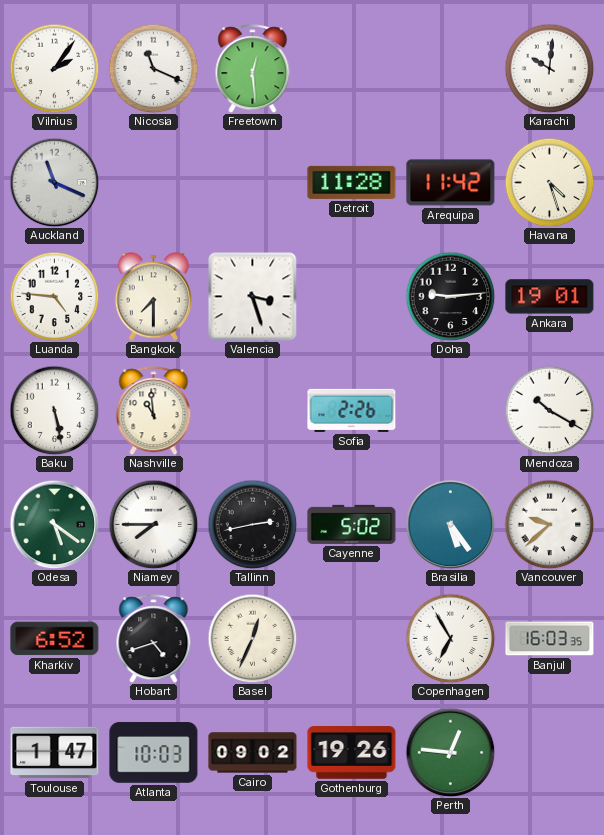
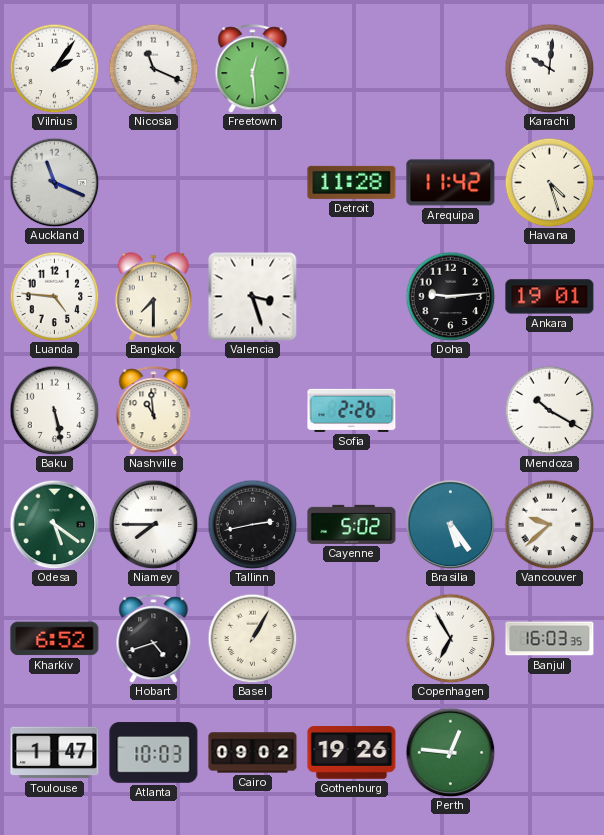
Basel: 12:34 -> 1:05 (252, 638)
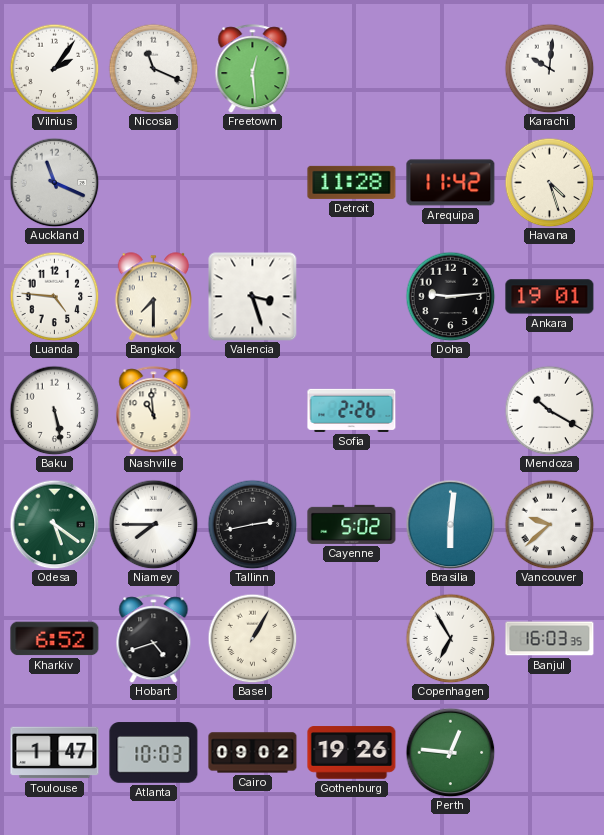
Brasilia: 5:24 -> 6:01 (450, 524)
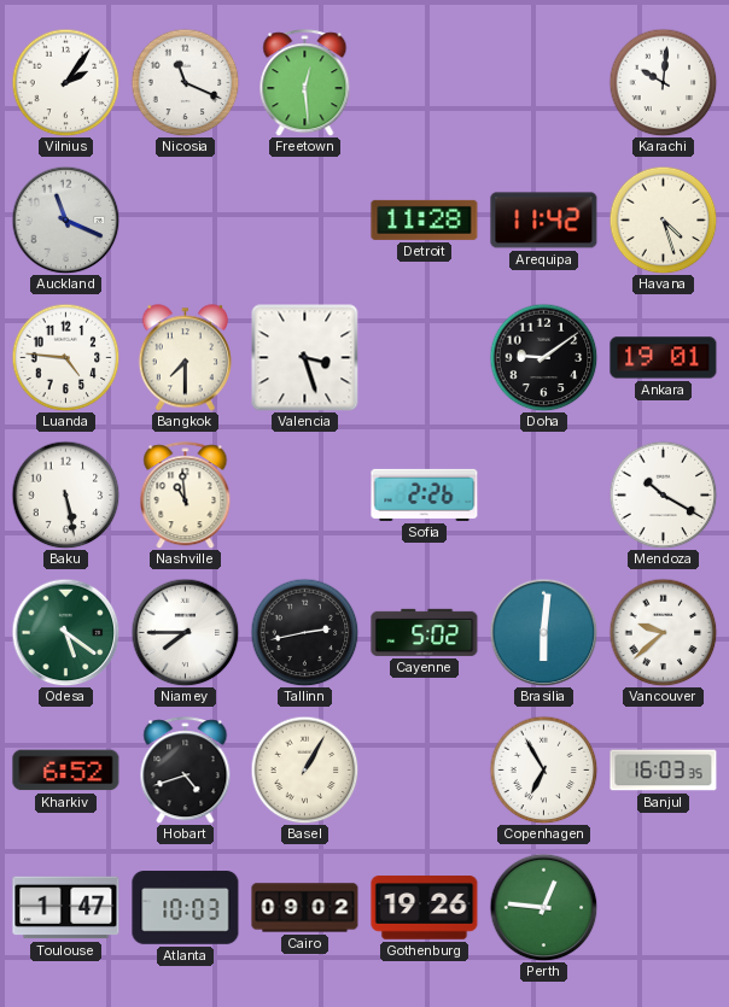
Doha: 9:14 -> 9:09 (543, 357)
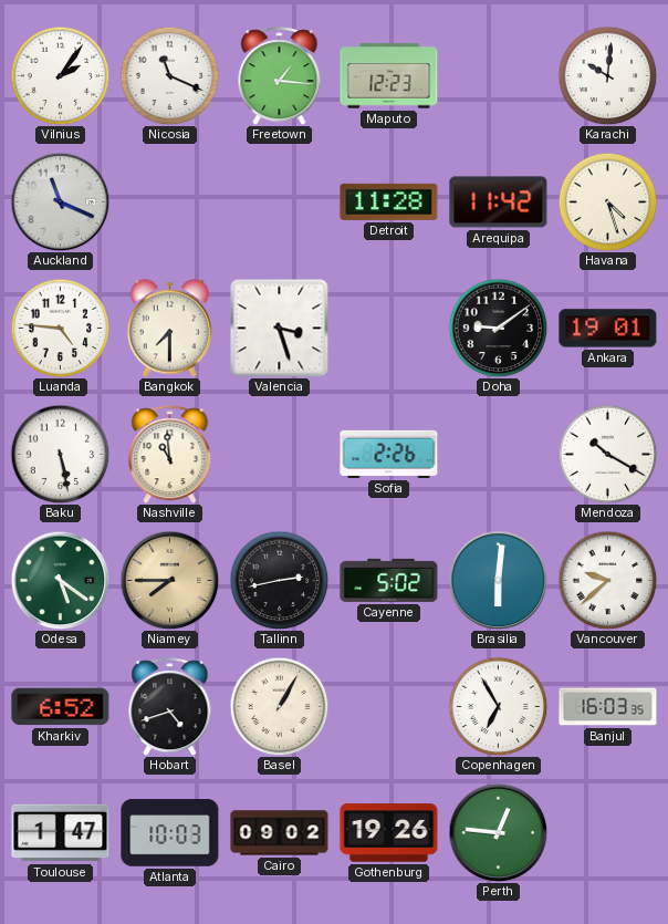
Freetown: 12:29 -> 1:16 (280, 76)
Maputo: none -> 12:23 (389, 76)
Niamey dial: white -> champagne (169, 580)
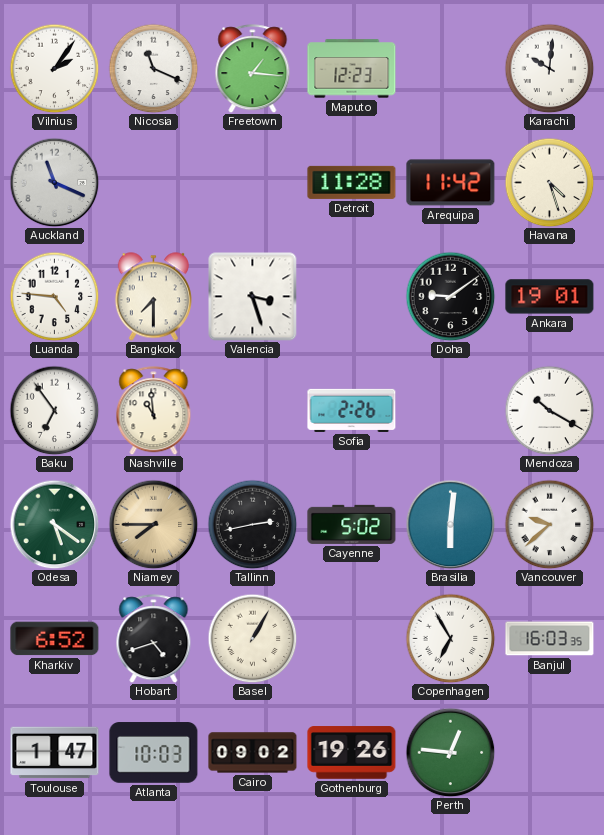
Baku: 5:28 -> 6:54 (54, 410)
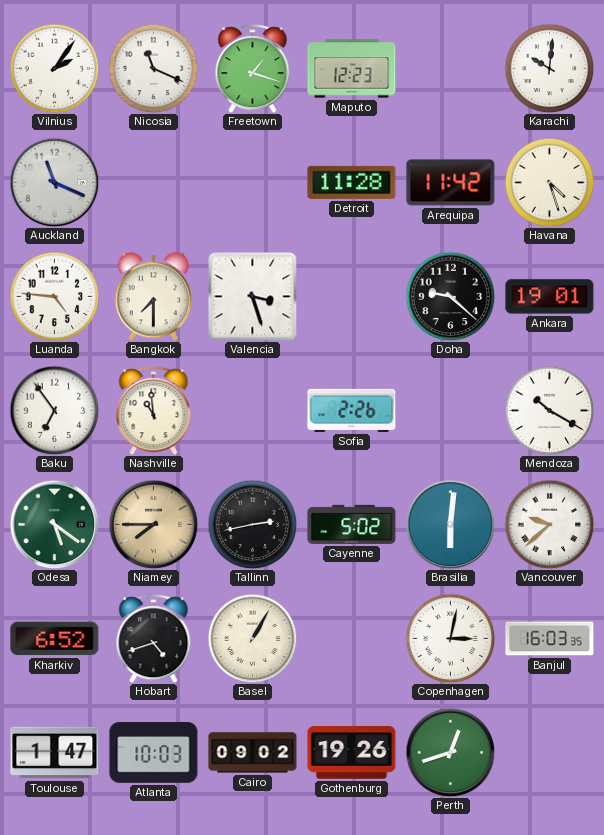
Freetown: 1:16 -> 1:18 (253, 69)
Doha: 9:09 -> 9:22 (450, 296)
Copenhagen: 6:55 -> 3:02 (450, 638)
Perth: 12:46 -> 12:42 (450, 752)
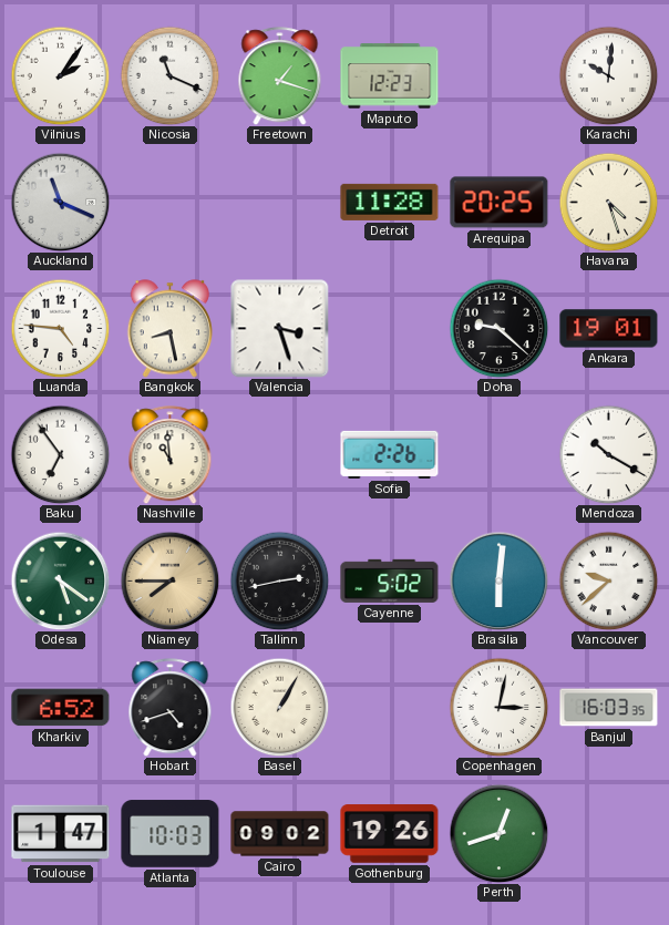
Arequipa: 11:42 -> 20:25 (500, 203)
Bangkok: 7:30 -> 8:28 (169, 329)
